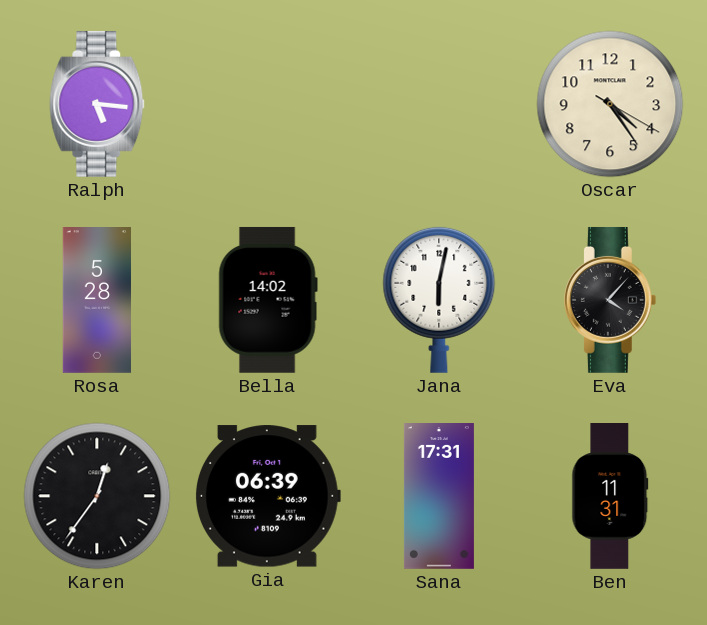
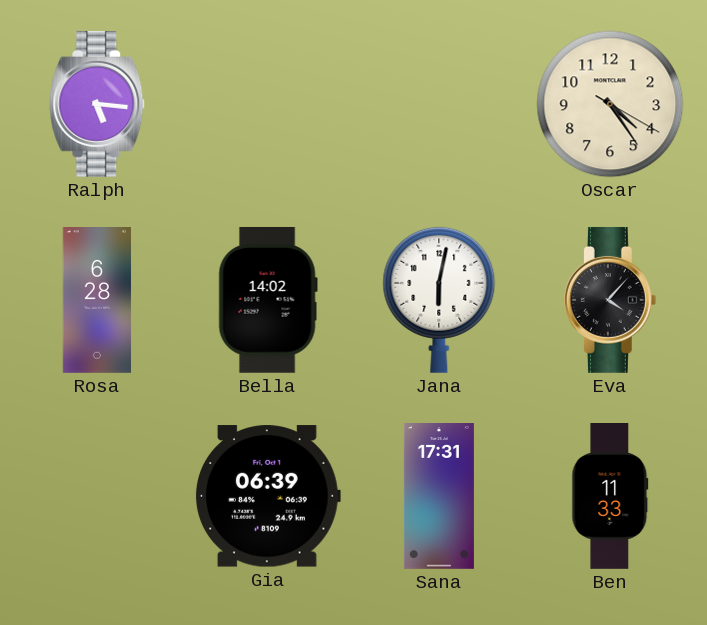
Rosa: 5:28 -> 6:28 (96, 301)
Karen: 12:36 -> none (97, 496)
Ben: 11:31 -> 11:33 (610, 497)
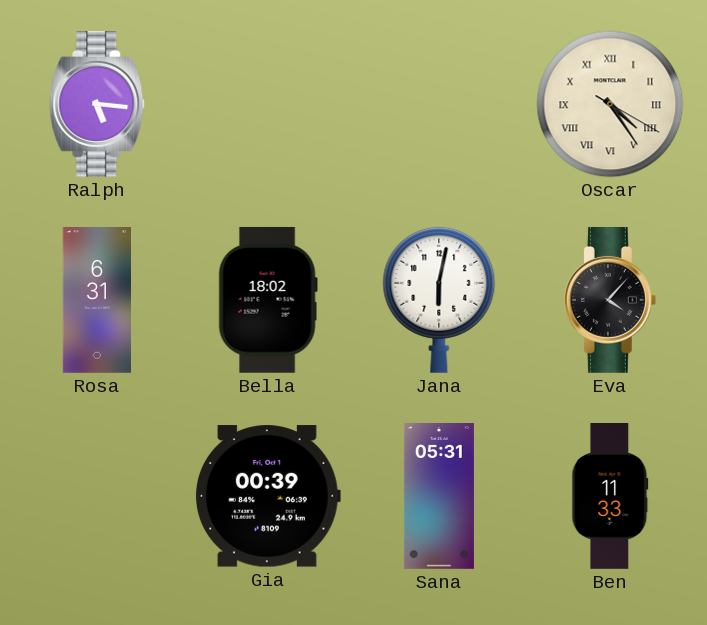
Oscar numerals: Arabic -> Roman (610, 104)
Rosa: 6:28 -> 6:31 (96, 301)
Bella: 14:02 -> 18:02 (268, 300)
Gia: 06:39 -> 00:39 (268, 496)
Sana: 17:31 -> 05:31 (439, 497)
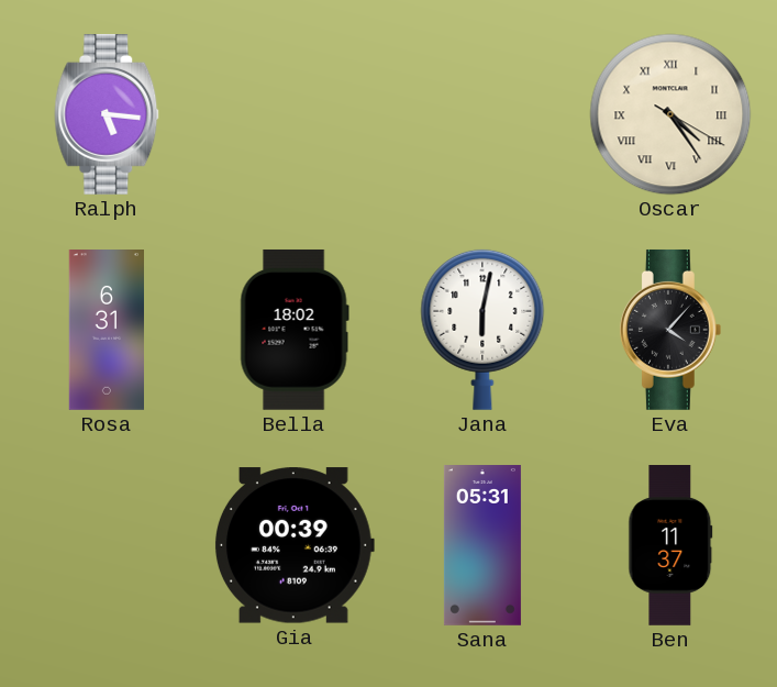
Ben: 11:33 -> 11:37 (670, 546)
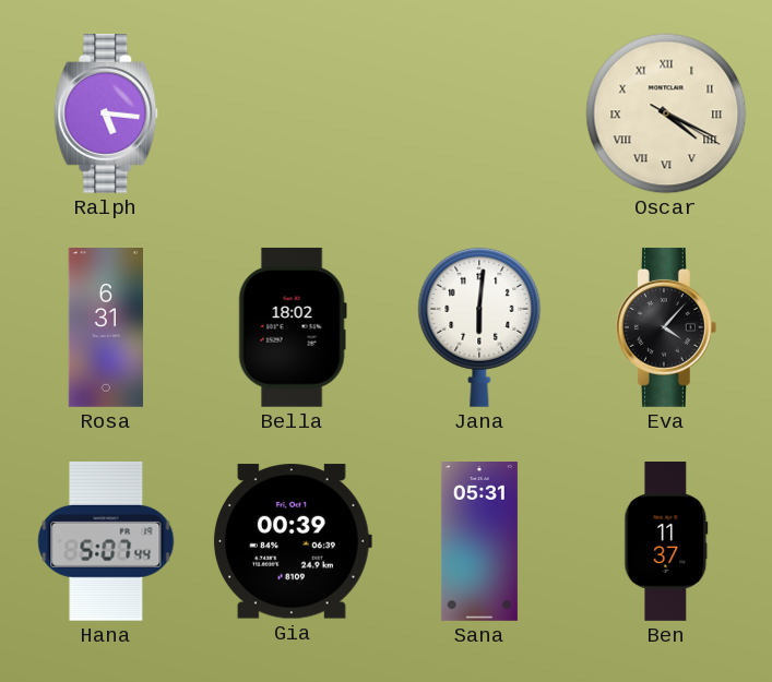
Oscar: 4:24 -> 4:19 (666, 113)
Jana: 6:02 -> 6:01 (479, 327)
Hana: none -> 5:07 (106, 541)
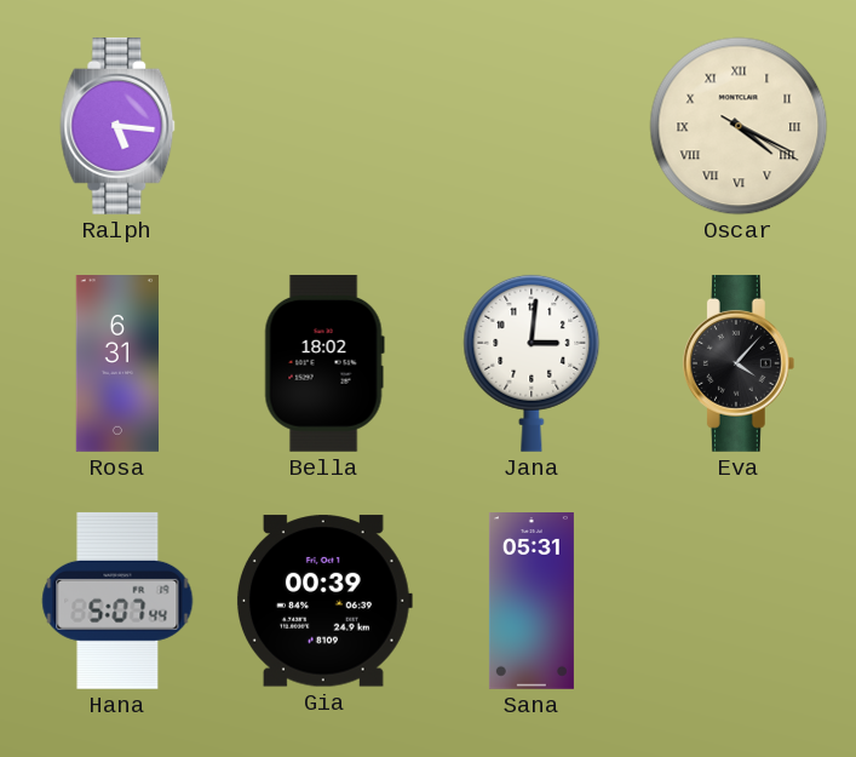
Jana: 6:01 -> 3:01 (532, 363)
Ben: 11:37 -> none (666, 542)
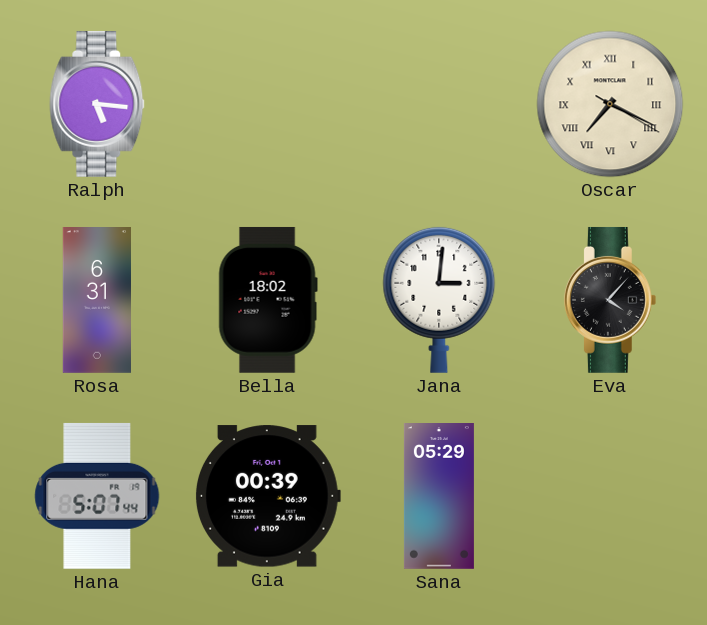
Oscar: 4:19 -> 7:19 (610, 104)
Sana: 05:31 -> 05:29 (439, 497)
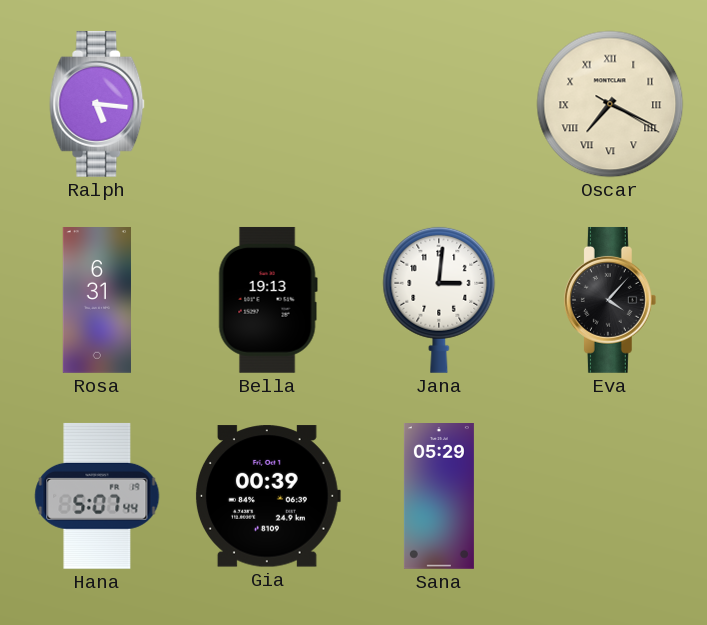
Bella: 18:02 -> 19:13 (268, 300)
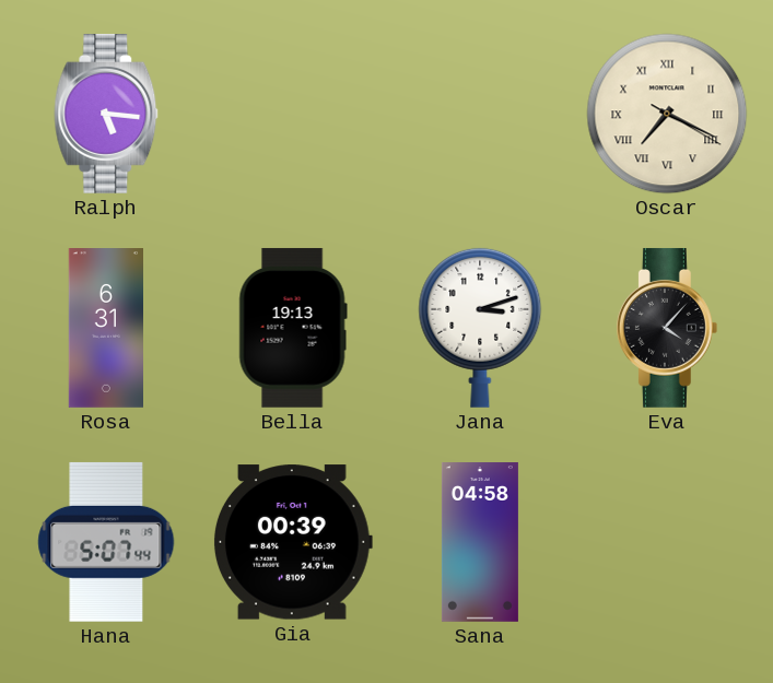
Jana: 3:01 -> 3:12 (480, 328)
Sana: 05:29 -> 04:58 (480, 543)
